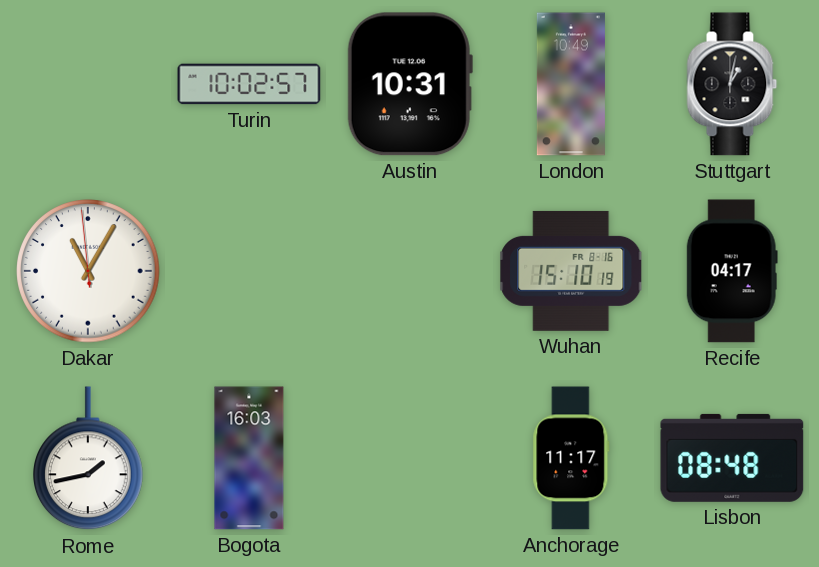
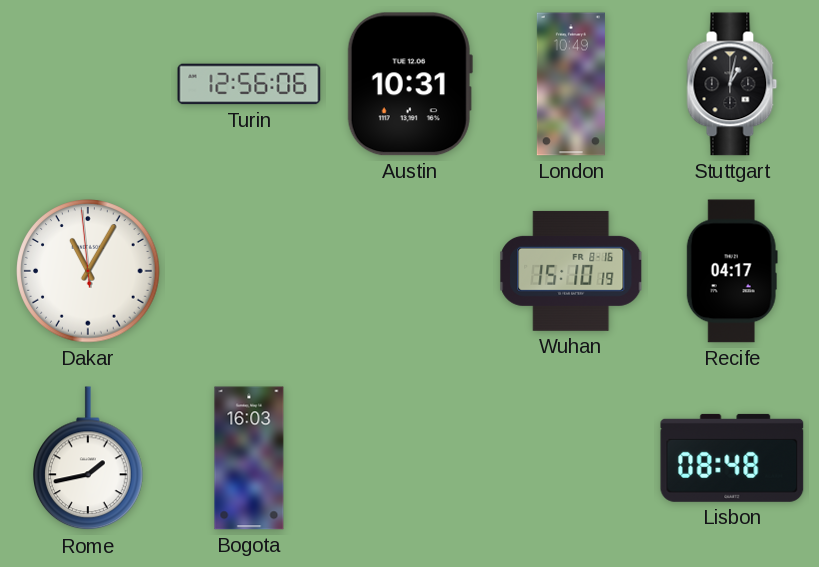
Turin: 10:02 -> 12:56 (249, 84)
Anchorage: 11:17 -> none (571, 458)
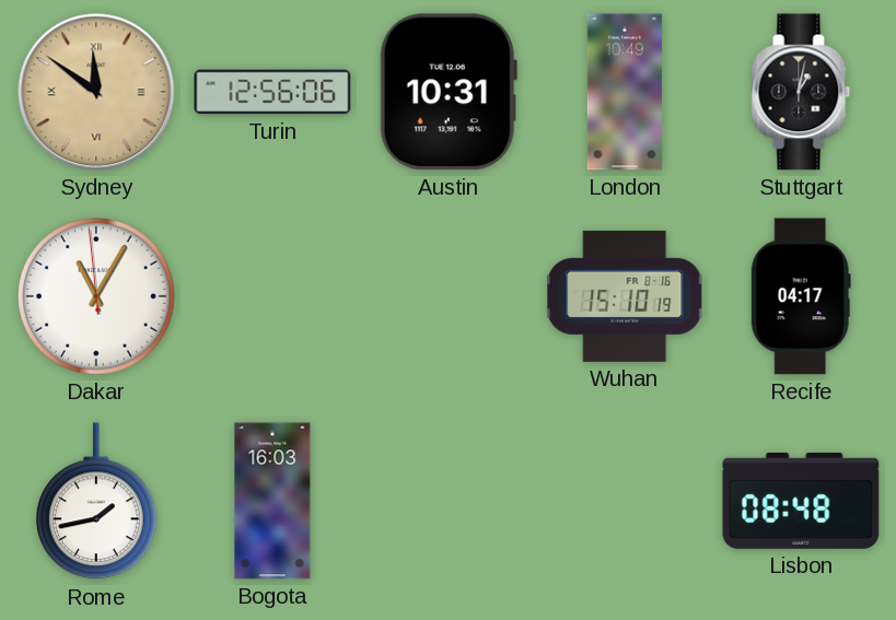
Sydney: none -> 11:51 (96, 92)
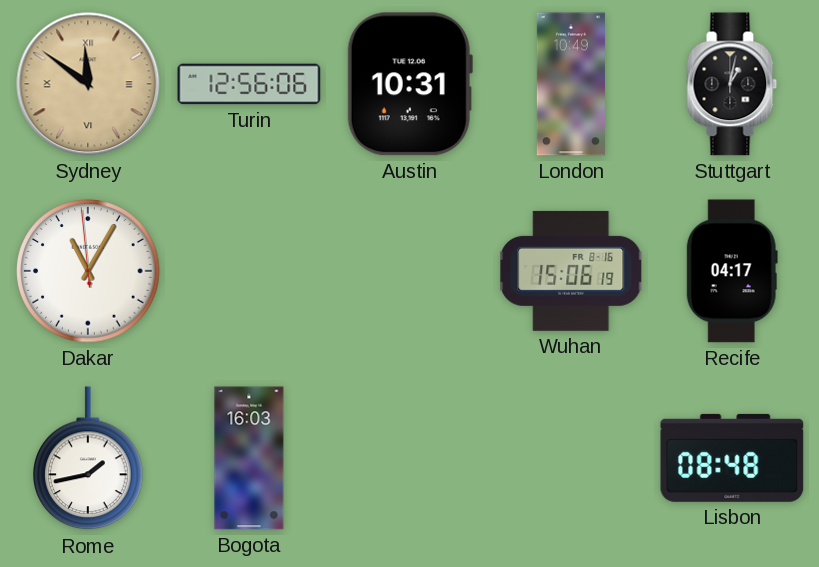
Wuhan: 15:10 -> 15:06 (571, 271)
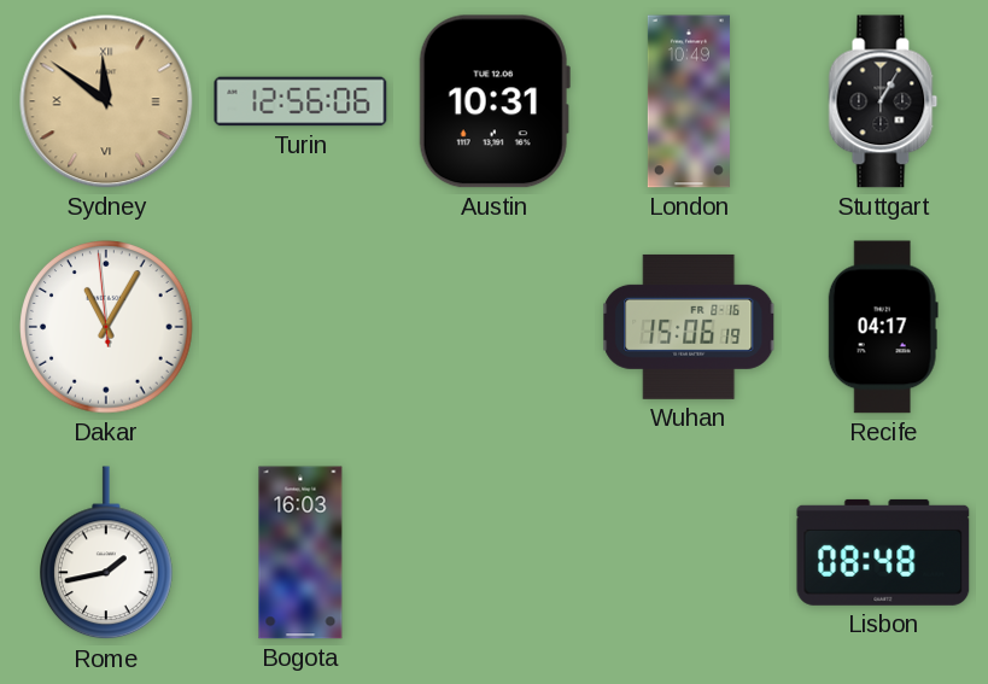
Stuttgart: 1:02 -> 1:05 (883, 101)
